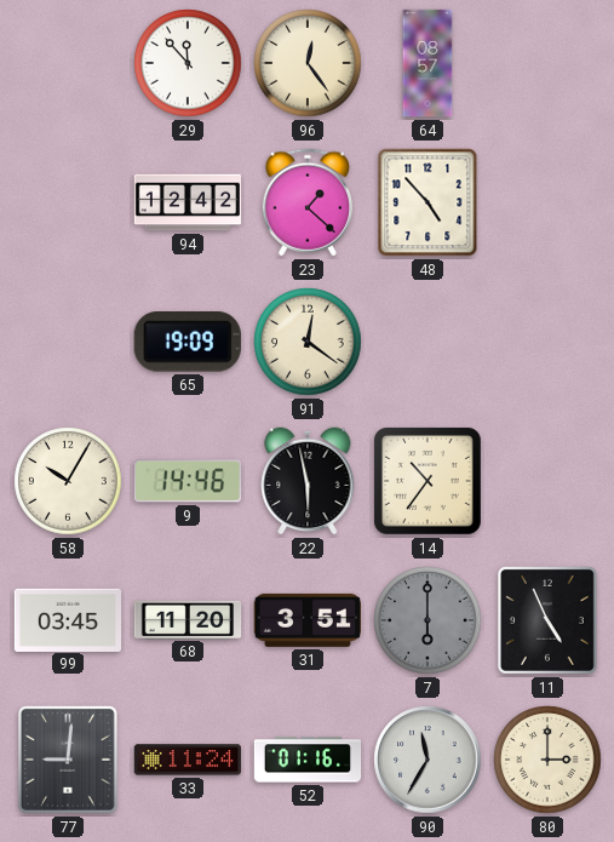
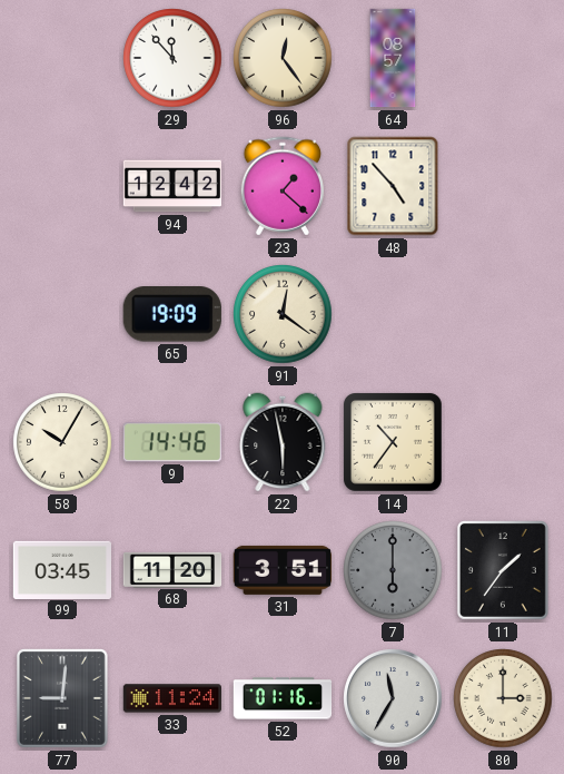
11: 4:56 -> 1:36 (503, 570)
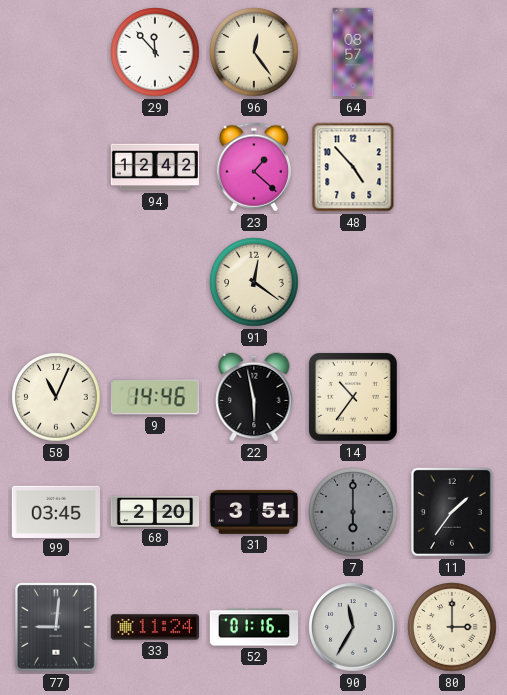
65: 19:09 -> none (172, 315)
58: 10:05 -> 11:04 (56, 397)
68: 11:20 -> 2:20 (155, 511)
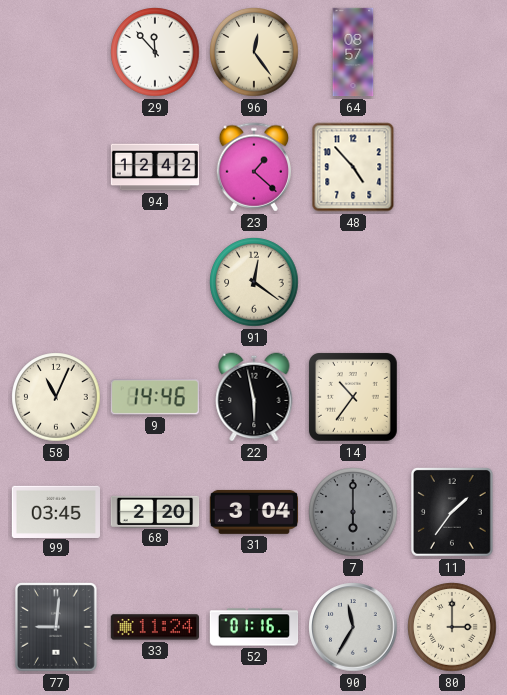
31: 3:51 -> 3:04 (253, 512)
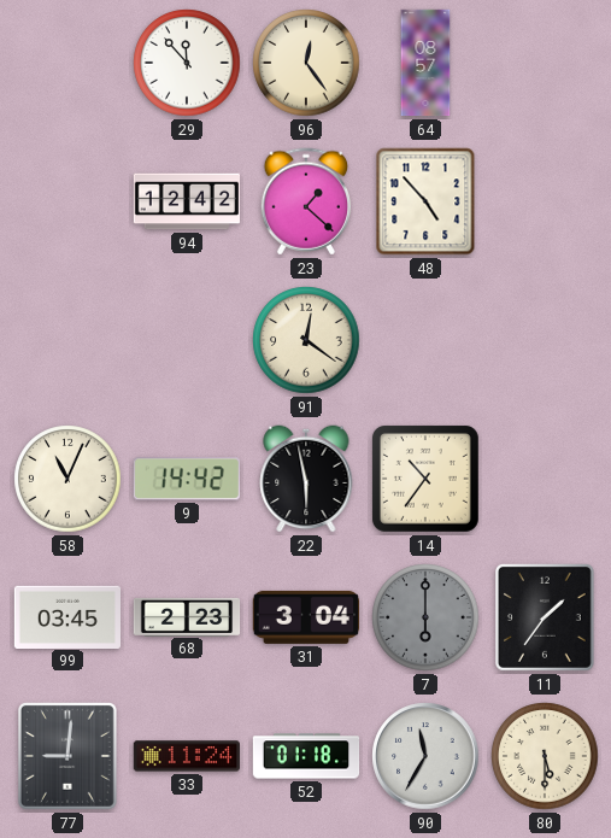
9: 14:46 -> 14:42 (187, 479)
68: 2:20 -> 2:23 (187, 616)
52: 01:16 -> 01:18 (306, 756)
80: 3:00 -> 5:30 (545, 756)
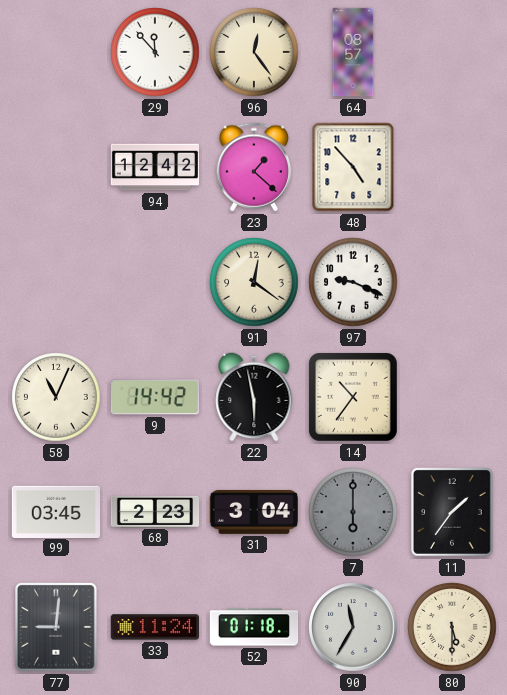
97: none -> 9:19 (353, 282)
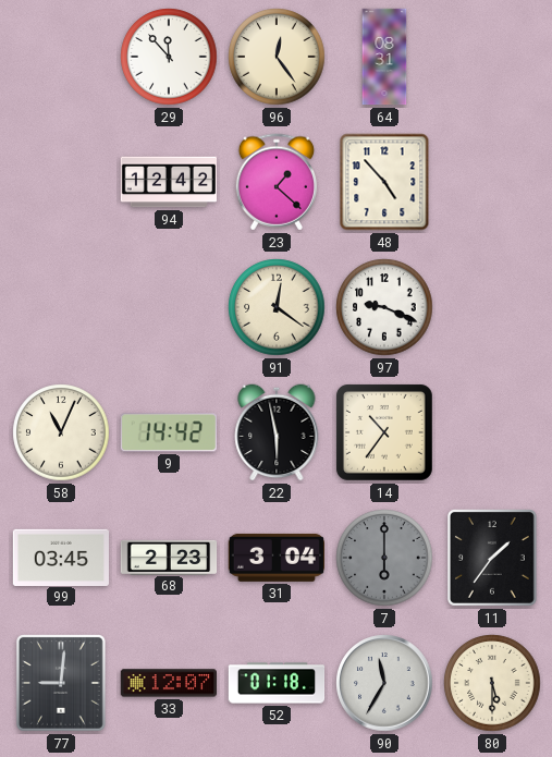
64: 08:57 -> 08:31 (384, 57)
33: 11:24 -> 12:07 (168, 683)
